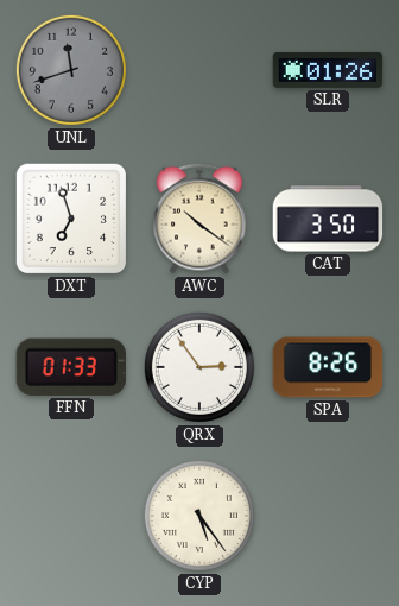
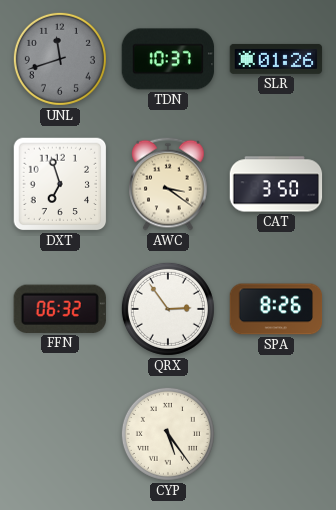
TDN: none -> 10:37 (168, 59)
AWC: 10:21 -> 3:21 (168, 184)
FFN: 01:33 -> 06:32 (60, 309)
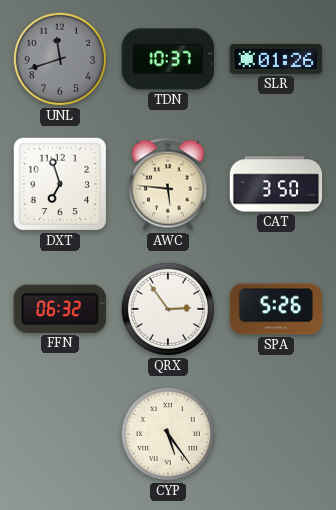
AWC: 3:21 -> 5:46 (168, 184)
SPA: 8:26 -> 5:26 (276, 309)
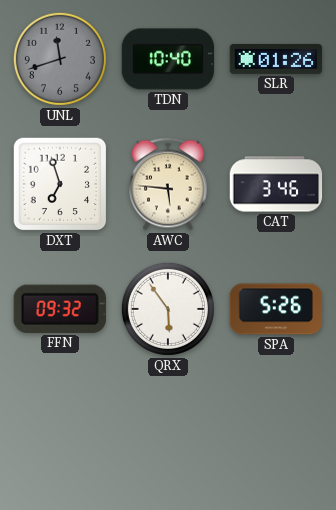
TDN: 10:37 -> 10:40 (168, 59)
CAT: 3:50 -> 3:46 (276, 184)
FFN: 06:32 -> 09:32 (60, 309)
QRX: 2:54 -> 5:54 (168, 309)
CYP: 5:24 -> none (168, 434)
